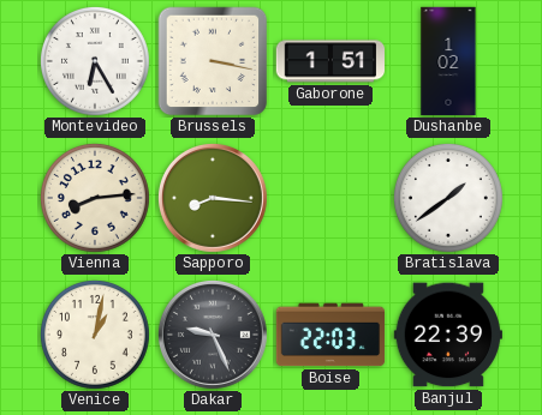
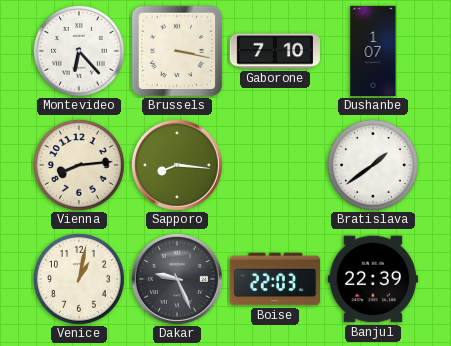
Montevideo: 6:25 -> 6:23 (80, 52)
Gaborone: 1:51 -> 7:10 (274, 51)
Dushanbe: 1:02 -> 1:07 (373, 51)
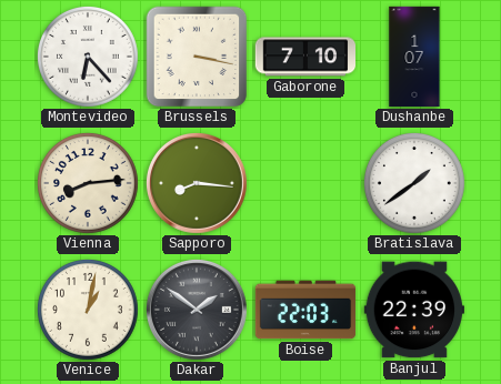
Dakar: 9:26 -> 1:51 (197, 310)
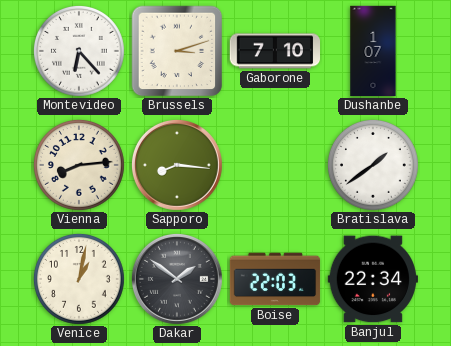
Brussels: 3:17 -> 3:12 (177, 51)
Banjul: 22:39 -> 22:34 (372, 279)
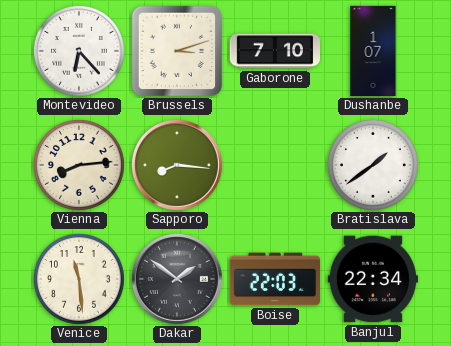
Venice: 1:02 -> 11:29 (80, 280)
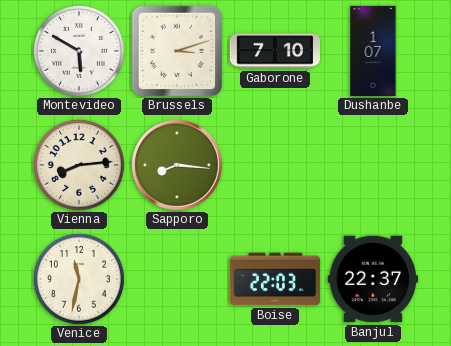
Montevideo: 6:23 -> 5:50 (80, 52)
Bratislava: 1:39 -> none (374, 166)
Venice: 11:29 -> 11:32 (80, 280)
Dakar: 1:51 -> none (177, 279)
Banjul: 22:34 -> 22:37 (372, 279)
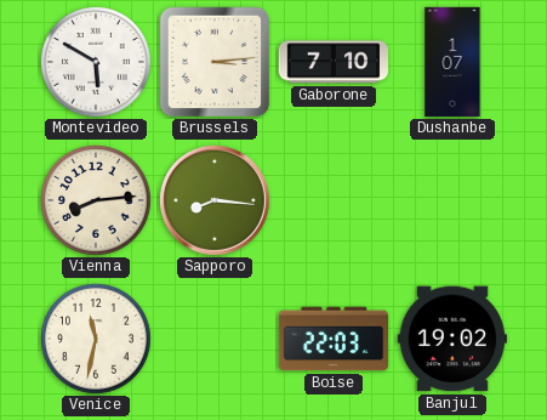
Brussels: 3:12 -> 3:14 (215, 62)
Banjul: 22:37 -> 19:02 (451, 339)
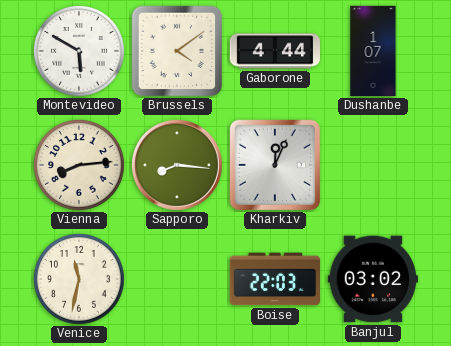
Brussels: 3:14 -> 4:09 (177, 51)
Gaborone: 7:10 -> 4:44 (274, 51)
Kharkiv: none -> 12:04 (275, 165)
Banjul: 19:02 -> 03:02 (372, 279)
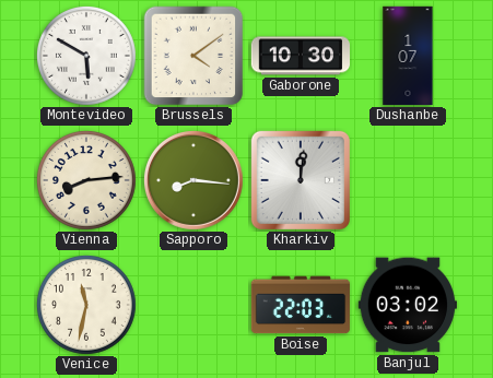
Gaborone: 4:44 -> 10:30 (300, 56)
Kharkiv: 12:04 -> 12:01 (301, 180)
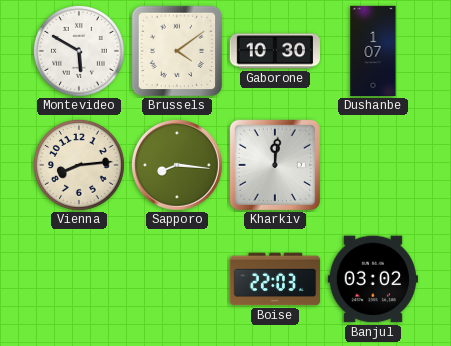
Venice: 11:32 -> none (87, 306)
